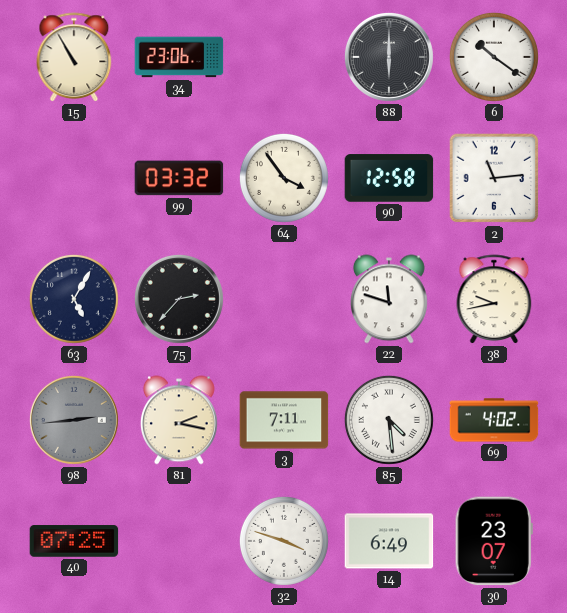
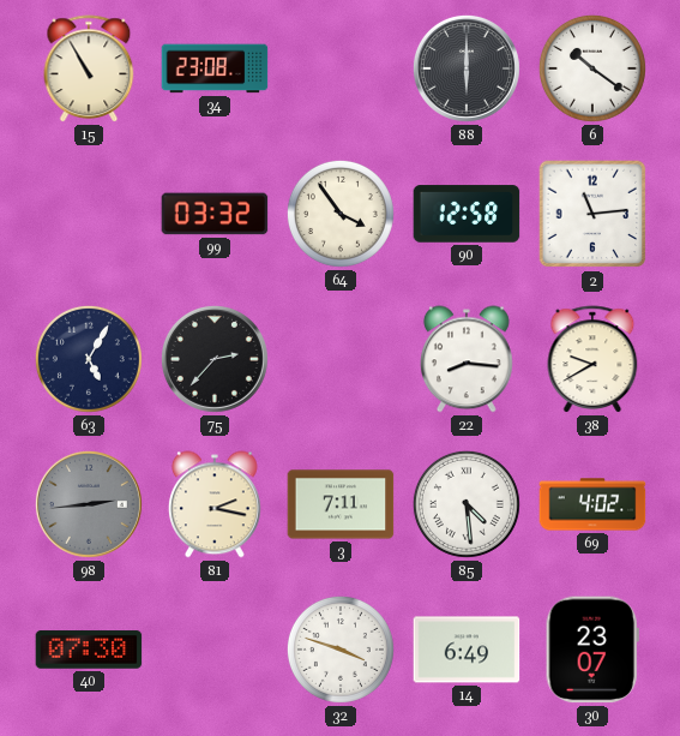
34: 23:06 -> 23:08 (215, 68)
22: 11:48 -> 8:16 (467, 359)
38: 9:43 -> 9:40 (592, 359)
40: 07:25 -> 07:30 (89, 650)
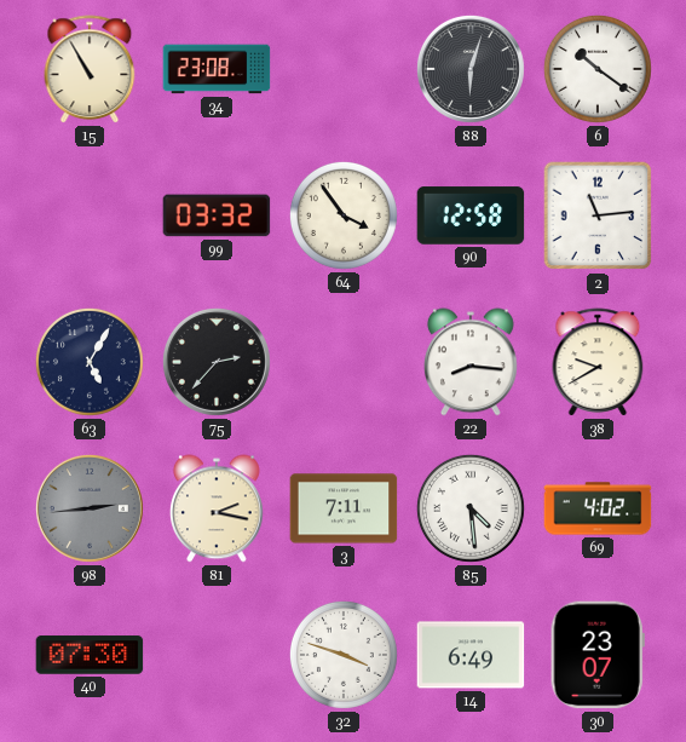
88: 6:00 -> 6:03 (471, 69)
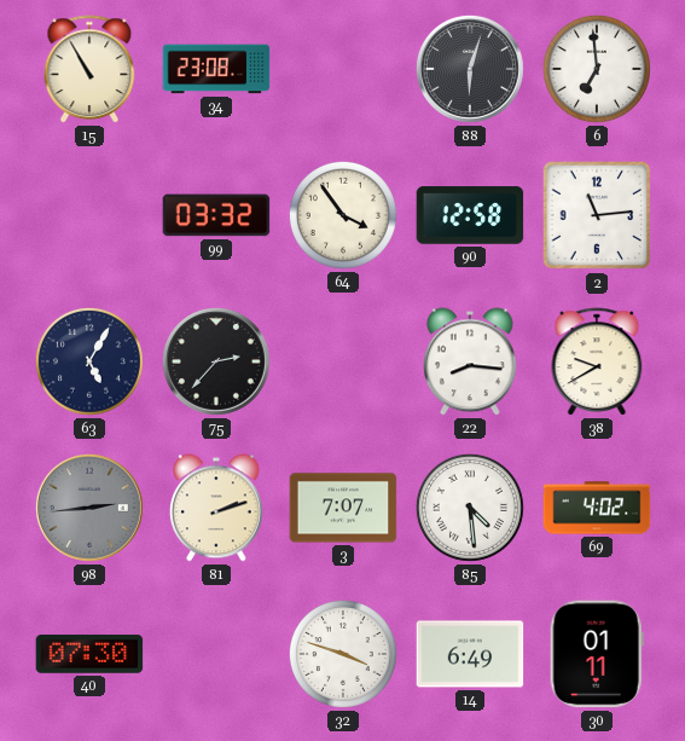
6: 10:21 -> 6:59 (597, 69)
81: 2:17 -> 2:12 (216, 508)
3: 7:11 -> 7:07 (343, 508)
30: 23:07 -> 01:11 (597, 654)
